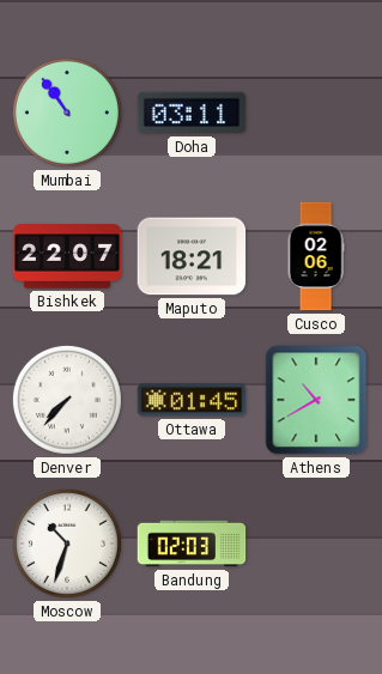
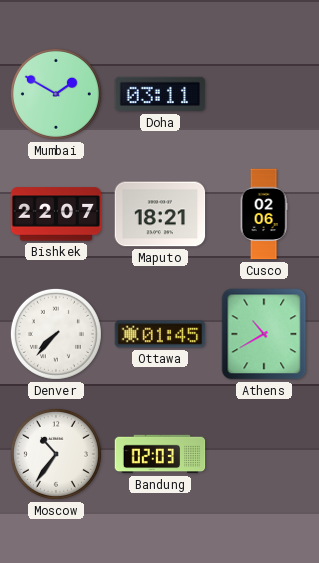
Mumbai: 10:54 -> 1:50 (56, 94)
Moscow: 10:33 -> 10:36 (56, 454)
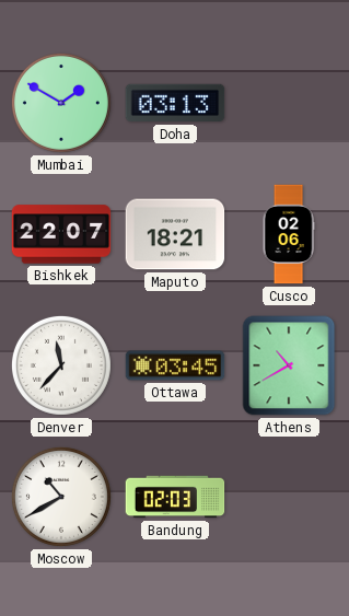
Doha: 03:11 -> 03:13 (175, 103)
Denver: 7:37 -> 11:37 (61, 365)
Ottawa: 01:45 -> 03:45 (175, 365)
Moscow: 10:36 -> 10:40 (61, 497)
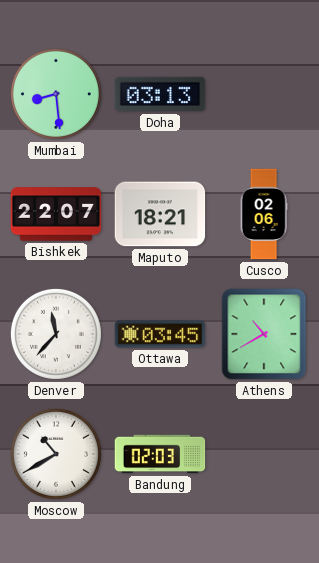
Mumbai: 1:50 -> 8:29 (56, 94)
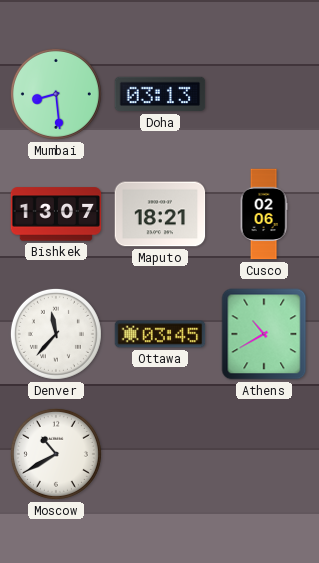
Bishkek: 22:07 -> 13:07 (56, 214)
Bandung: 02:03 -> none (160, 454)
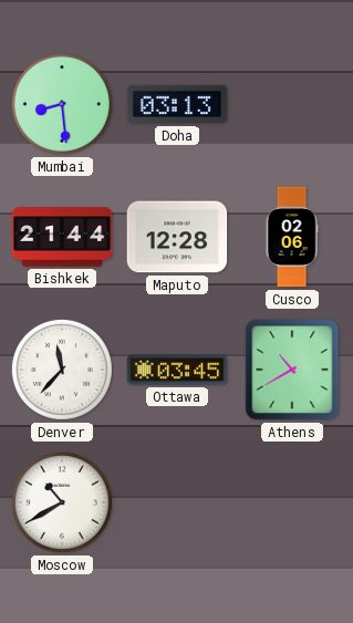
Bishkek: 13:07 -> 21:44 (62, 237)
Maputo: 18:21 -> 12:28 (177, 237)
